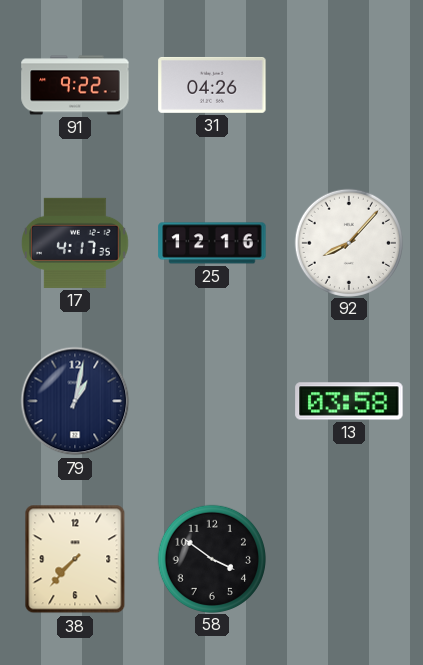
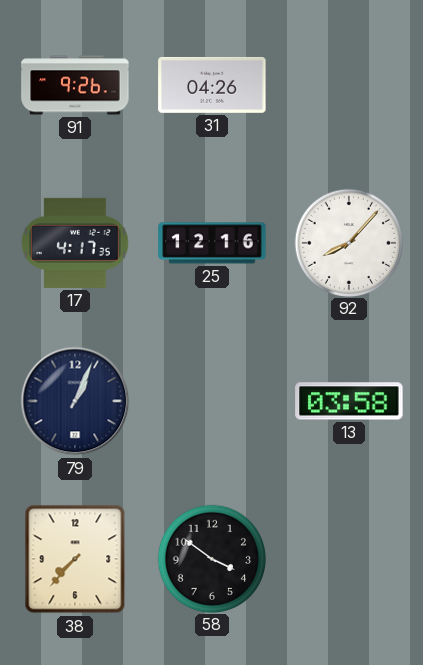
91: 9:22 -> 9:26 (75, 85)
79: 1:02 -> 1:04 (75, 401)
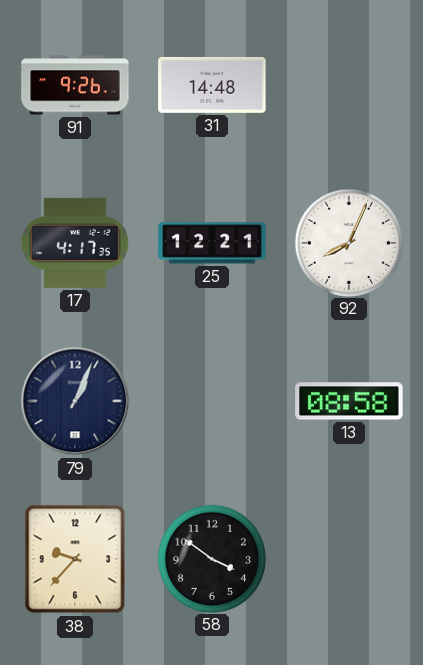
31: 04:26 -> 14:48 (212, 85)
25: 12:16 -> 12:21 (212, 243)
92: 8:07 -> 8:04 (348, 242)
13: 03:58 -> 08:58 (349, 401)
38: 7:37 -> 9:37 (75, 559)
